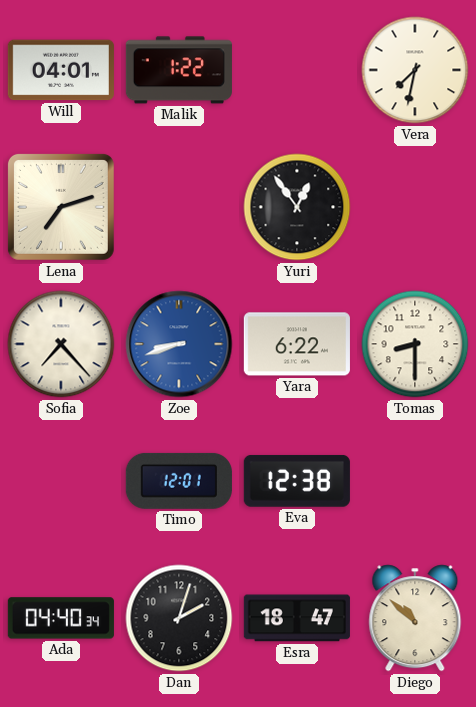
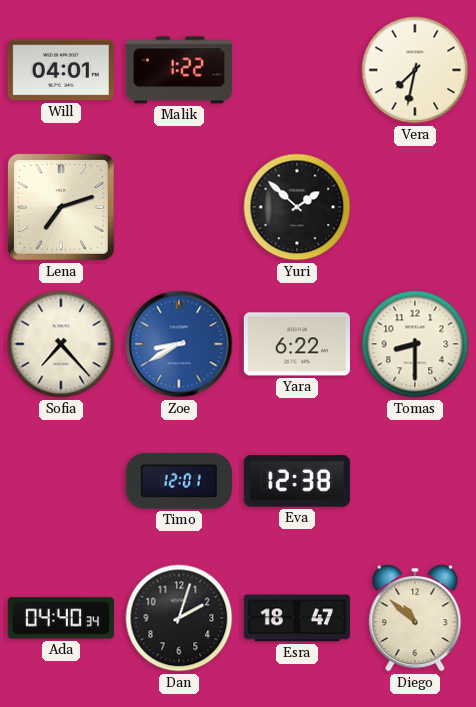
Yuri: 12:54 -> 1:52 (297, 207)
Zoe: 8:42 -> 8:40 (179, 344)
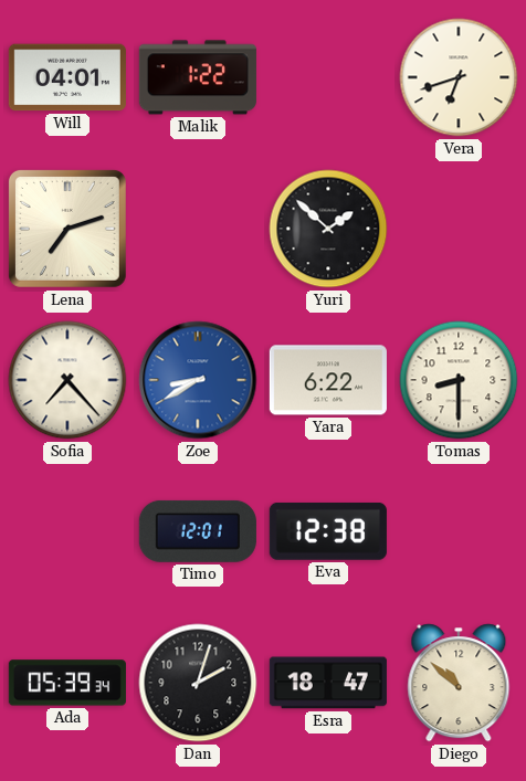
Vera: 7:32 -> 6:42 (459, 77)
Ada: 04:40 -> 05:39 (67, 683)
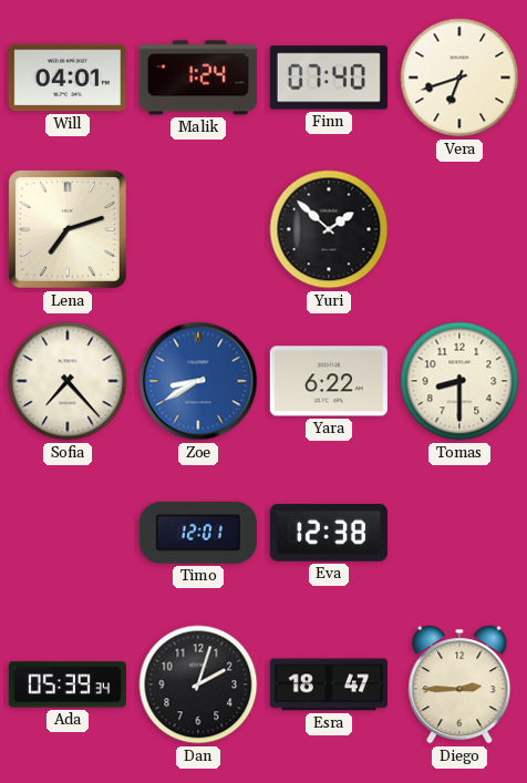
Malik: 1:22 -> 1:24 (198, 78)
Finn: none -> 07:40 (329, 78)
Diego: 10:52 -> 2:45 (459, 684)
